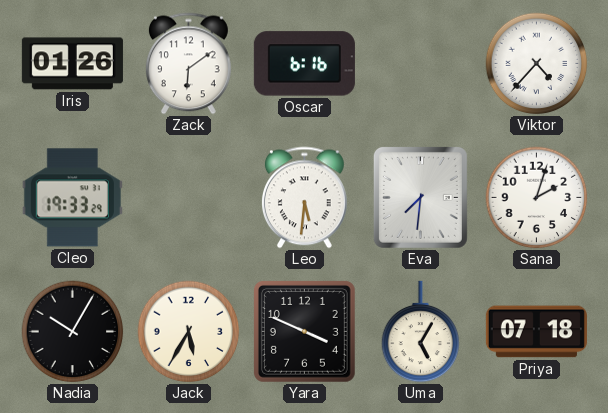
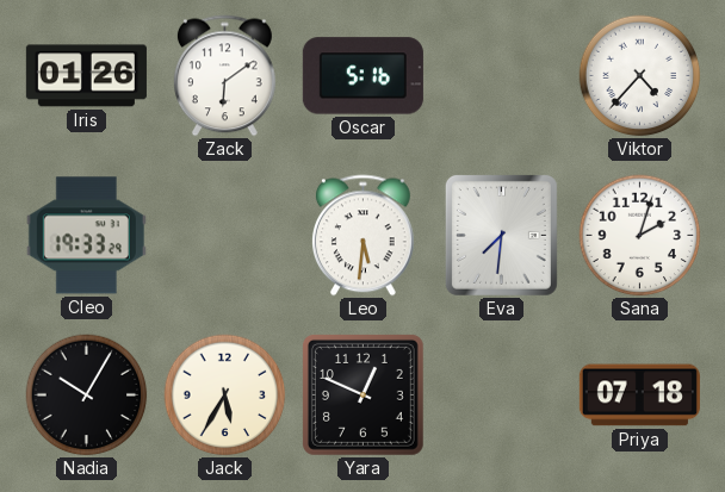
Oscar: 6:16 -> 5:16 (362, 76)
Yara: 3:49 -> 12:49 (362, 394)
Uma: 5:05 -> none (421, 332)
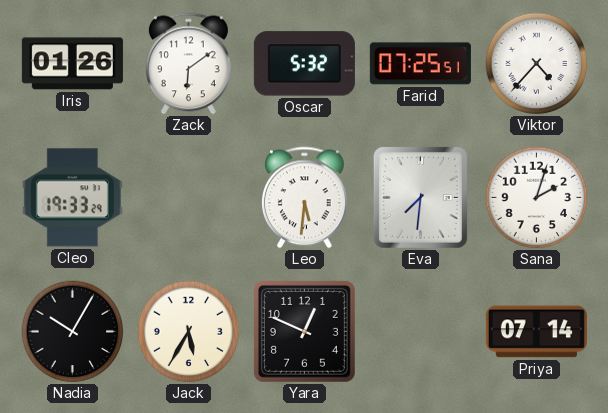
Oscar: 5:16 -> 5:32 (304, 64)
Farid: none -> 07:25 (420, 64)
Priya: 07:18 -> 07:14 (536, 332)
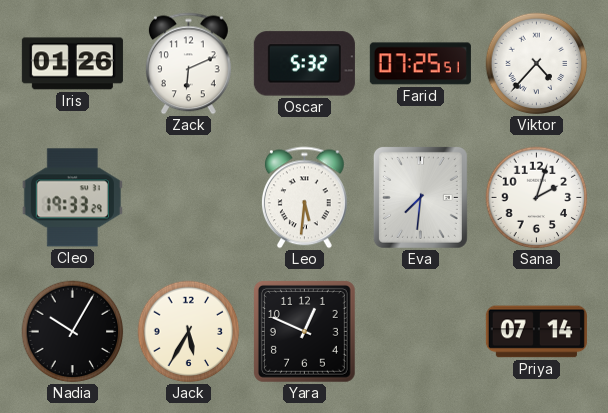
Zack: 6:09 -> 6:11 (188, 64)
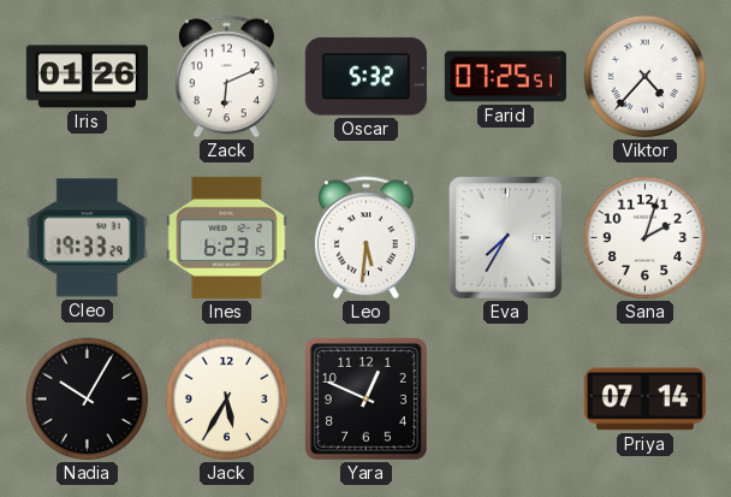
Ines: none -> 6:23 (227, 237)
Eva: 7:31 -> 7:35 (505, 237)
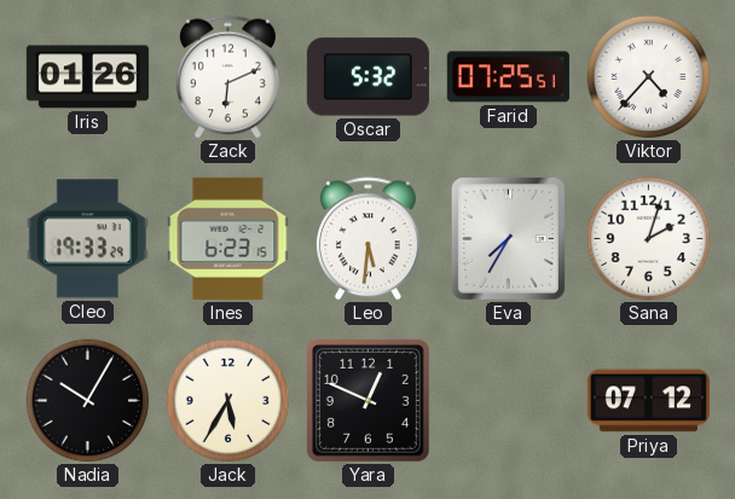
Priya: 07:14 -> 07:12 (648, 401)
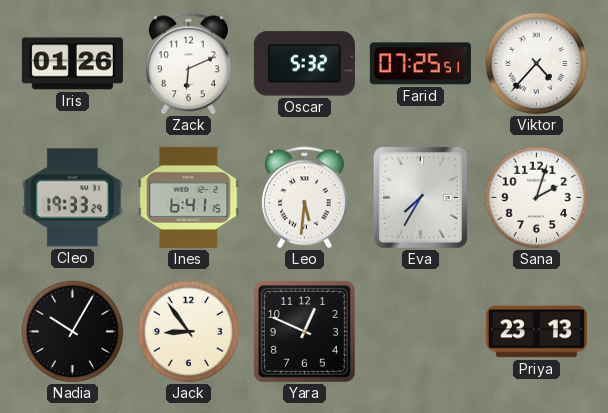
Ines: 6:23 -> 6:41 (189, 197)
Jack: 5:35 -> 8:54 (189, 332)
Priya: 07:12 -> 23:13 (536, 332)
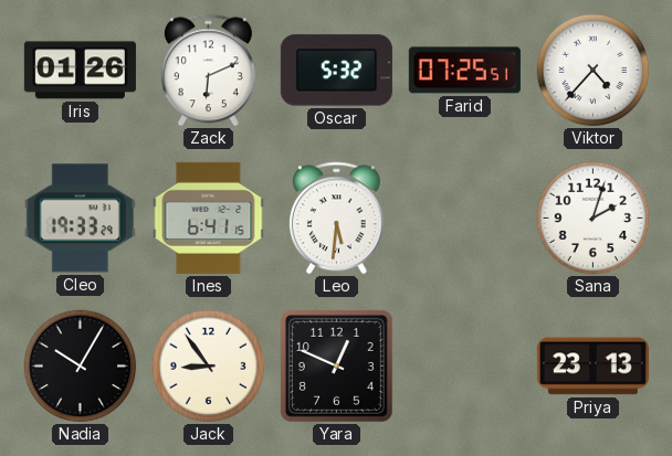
Eva: 7:35 -> none (420, 197)
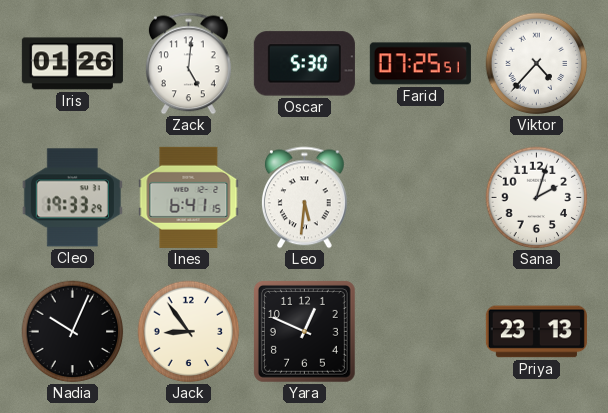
Zack: 6:11 -> 5:01 (188, 64)
Oscar: 5:32 -> 5:30 (304, 64)
Nadia: 10:05 -> 10:04 (73, 332)
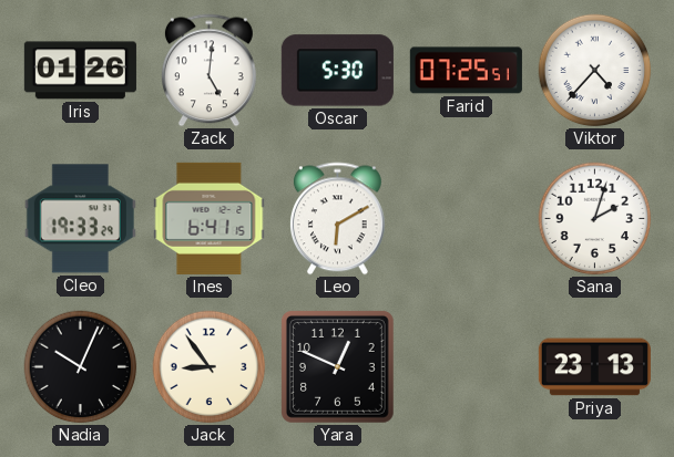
Leo: 5:31 -> 6:10 (337, 219)
